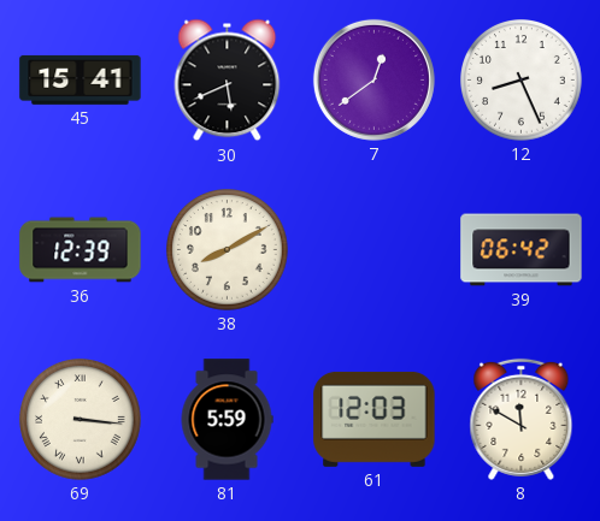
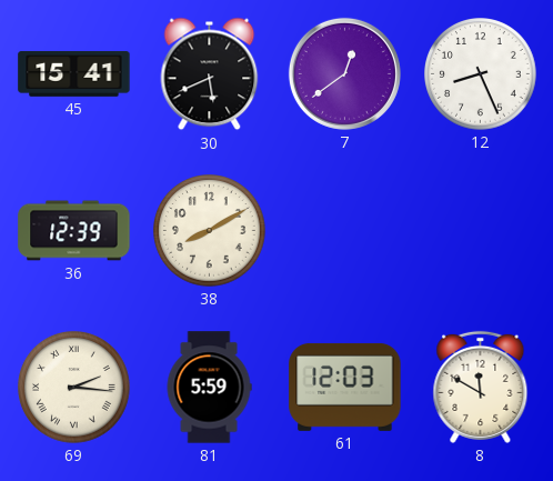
39: 06:42 -> none (522, 250)
69: 3:16 -> 2:16 (74, 388)
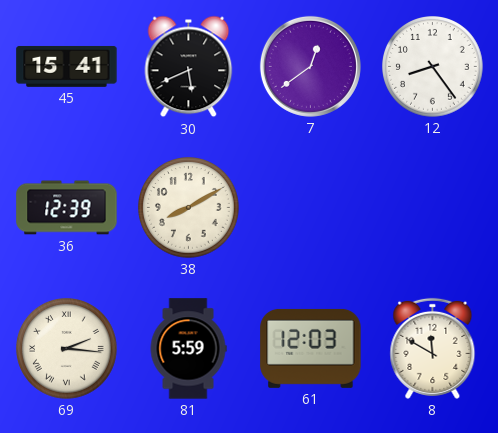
12: 8:26 -> 8:24 (433, 67)
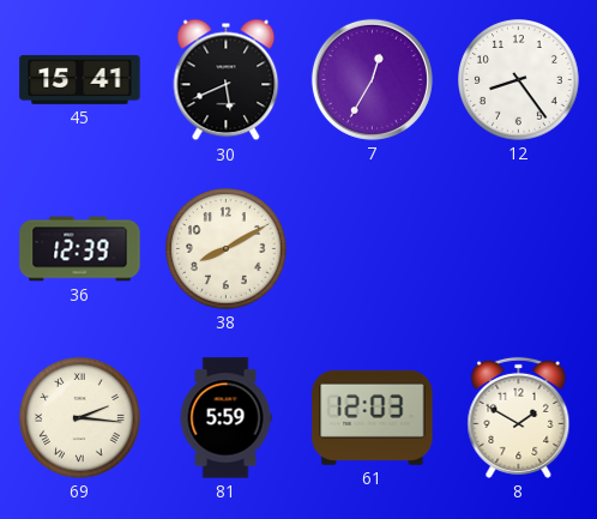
7: 12:39 -> 12:35 (372, 79)
8: 11:50 -> 1:50 (519, 417)
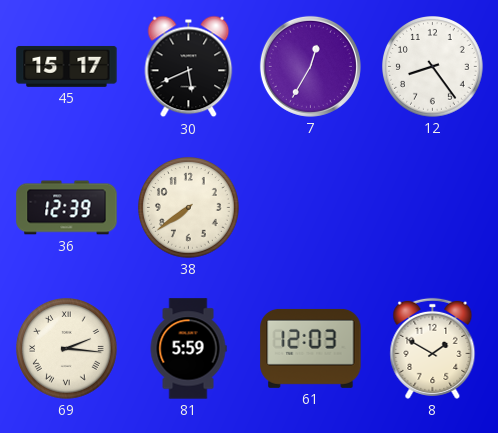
45: 15:41 -> 15:17 (67, 66)
38: 8:10 -> 7:39 (189, 208)
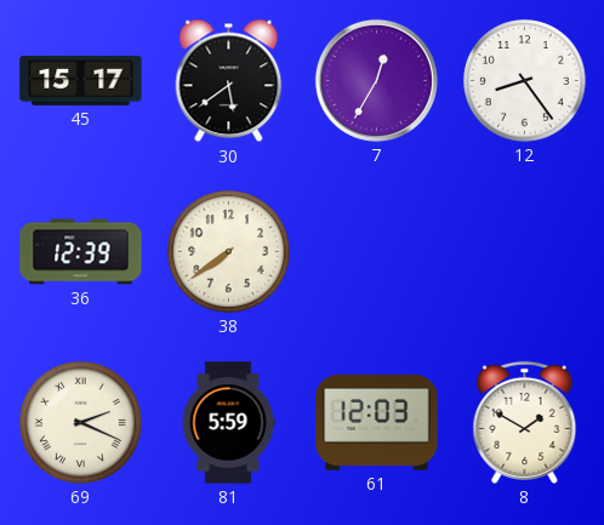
30: 5:41 -> 5:39 (229, 81)
69: 2:16 -> 2:19 (81, 423)
